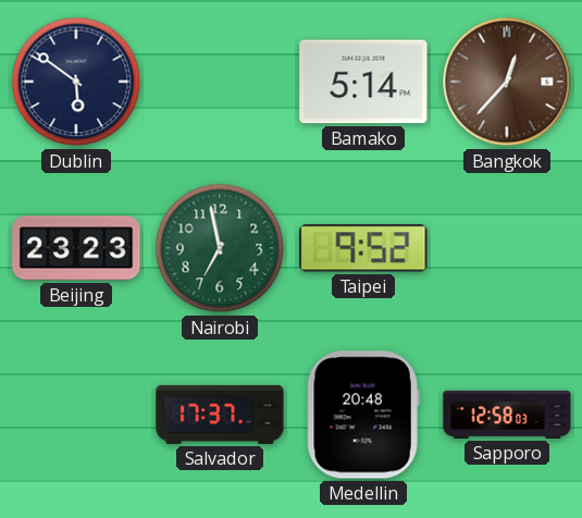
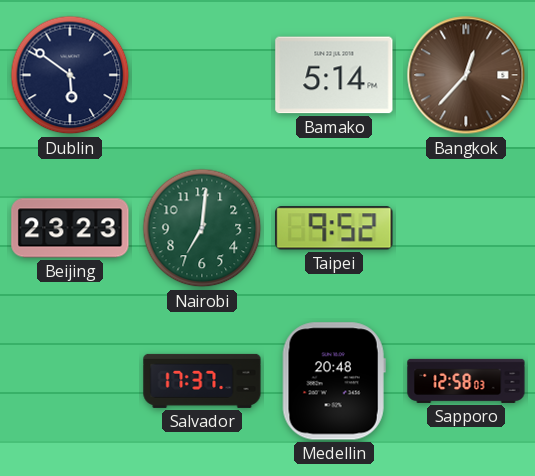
Nairobi: 6:58 -> 7:01 (202, 228)
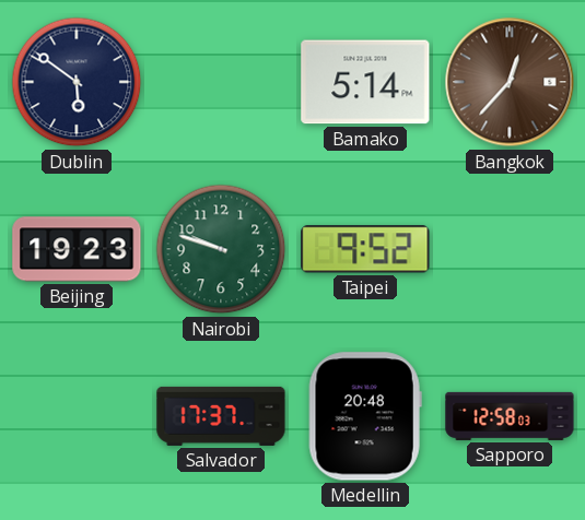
Beijing: 23:23 -> 19:23 (77, 249)
Nairobi: 7:01 -> 9:48 (221, 249)
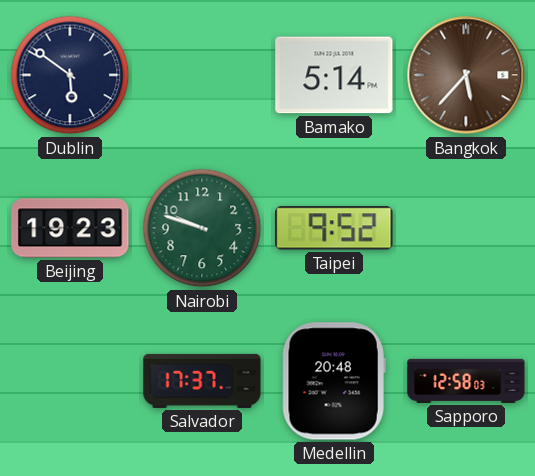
Bangkok: 12:37 -> 5:37 (466, 75)
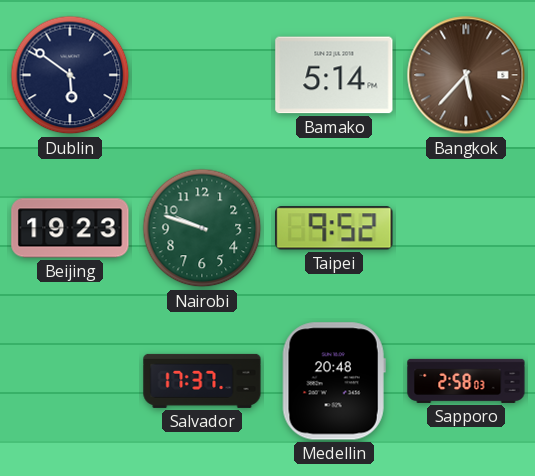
Sapporo: 12:58 -> 2:58 (466, 381)
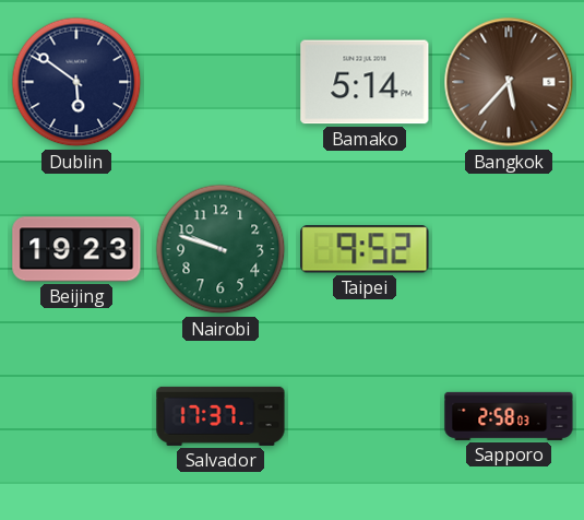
Medellin: 20:48 -> none (334, 381)
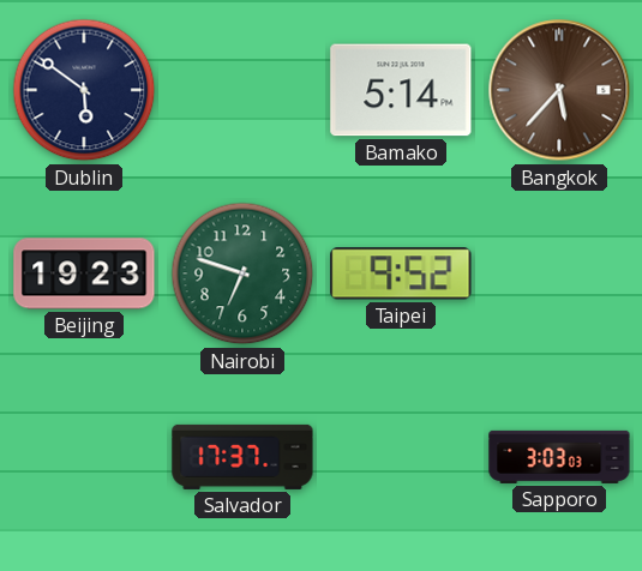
Nairobi: 9:48 -> 6:48 (242, 274)
Sapporo: 2:58 -> 3:03 (559, 457)
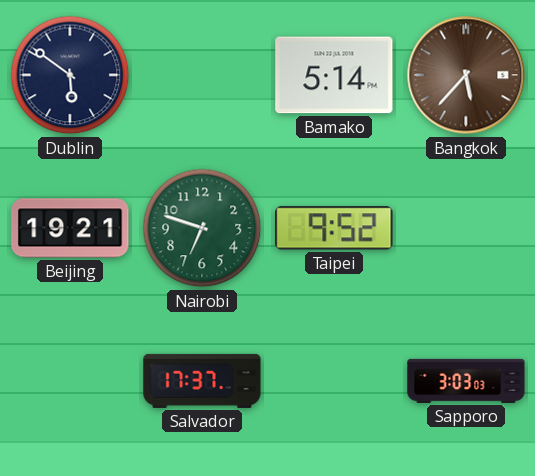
Beijing: 19:23 -> 19:21 (70, 228)
